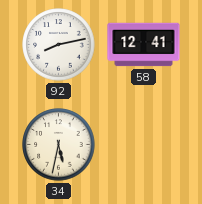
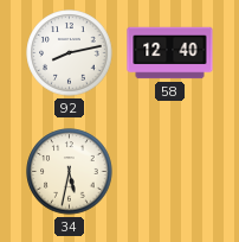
58: 12:41 -> 12:40 (170, 53)
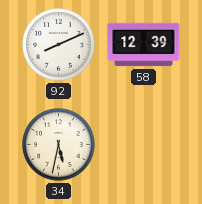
92: 8:13 -> 8:11 (59, 45)
58: 12:40 -> 12:39 (144, 45)
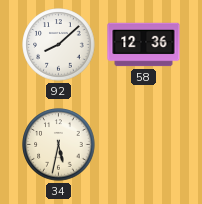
92: 8:11 -> 8:08 (59, 45)
58: 12:39 -> 12:36 (144, 45)
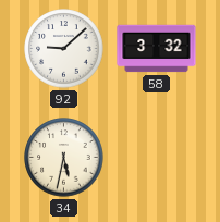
92: 8:08 -> 9:08 (64, 49)
58: 12:36 -> 3:32 (157, 49)
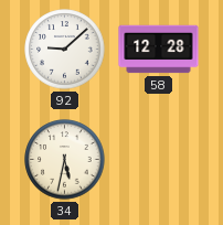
58: 3:32 -> 12:28 (159, 50)
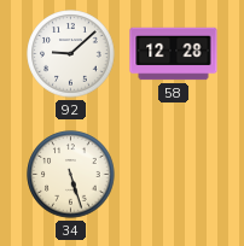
34: 5:32 -> 5:27 (71, 175)
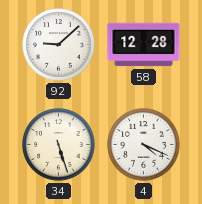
4: none -> 4:19 (144, 145)
